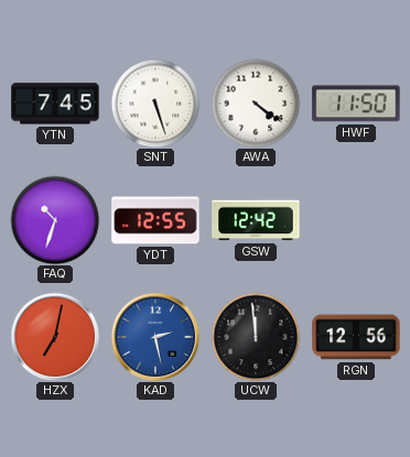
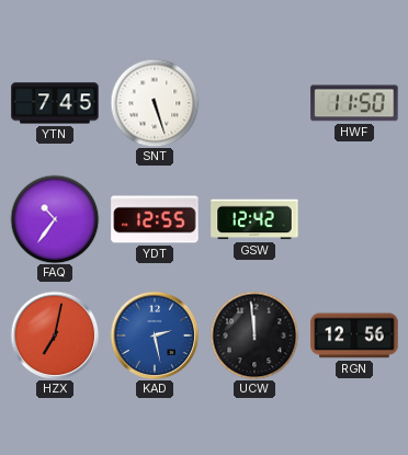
AWA: 4:21 -> none (256, 104)
FAQ: 10:33 -> 10:36 (55, 219)
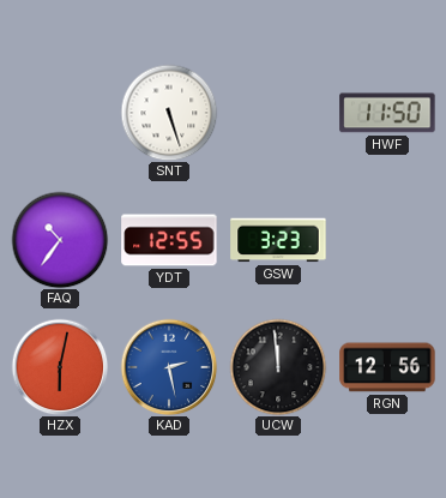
YTN: 7:45 -> none (55, 103)
GSW: 12:42 -> 3:23 (278, 240)
HZX: 7:02 -> 6:02 (60, 367)
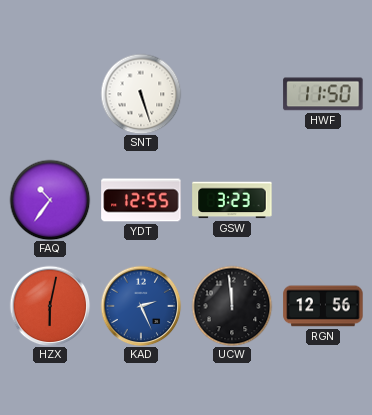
KAD: 2:28 -> 2:26 (141, 306)
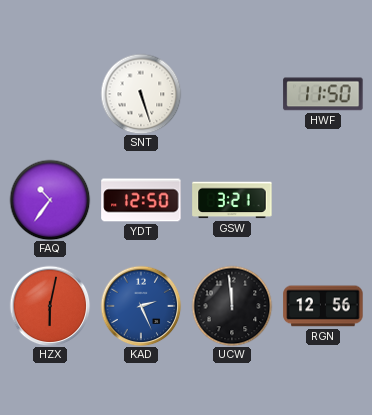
YDT: 12:55 -> 12:50 (141, 200)
GSW: 3:23 -> 3:21 (232, 200)
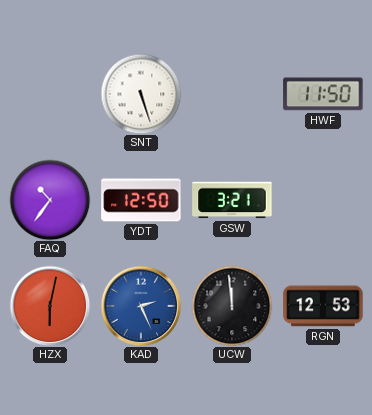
RGN: 12:56 -> 12:53 (323, 306)
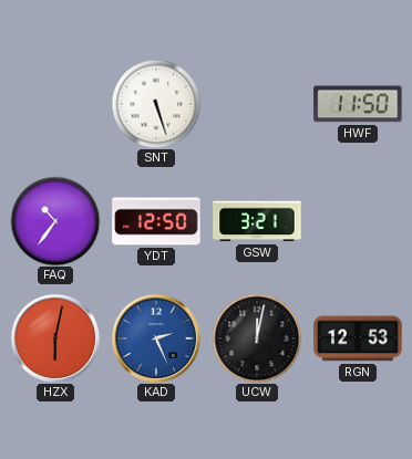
UCW: 11:59 -> 12:02 (257, 338)
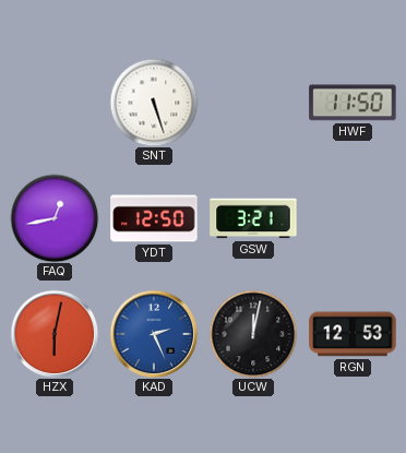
FAQ: 10:36 -> 12:43 (55, 218)
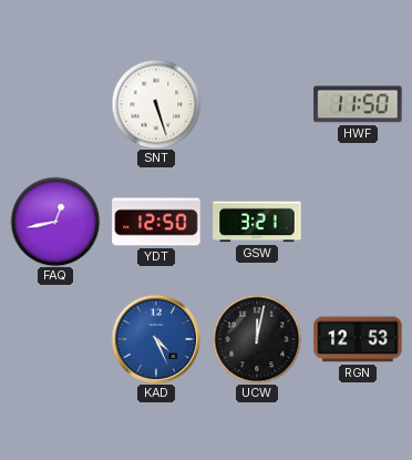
HZX: 6:02 -> none (55, 334)
KAD: 2:26 -> 4:26 (156, 339)
